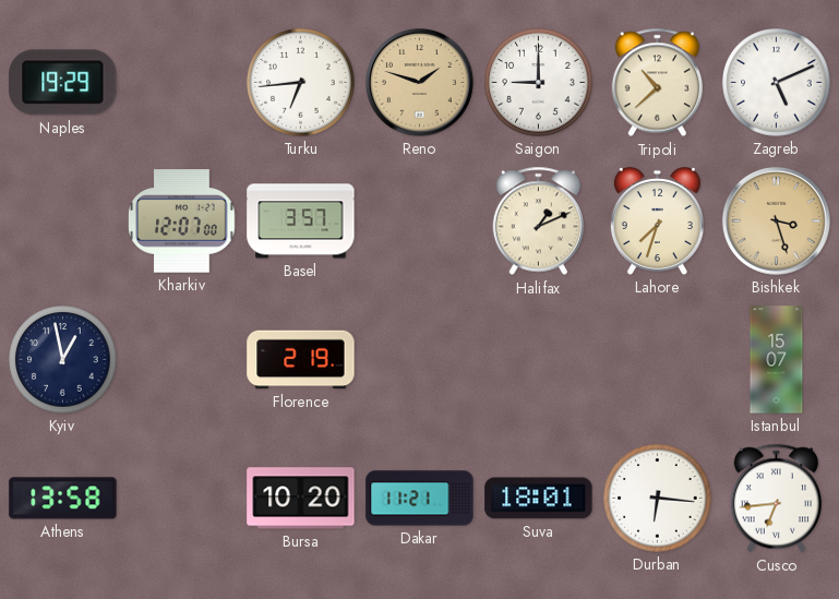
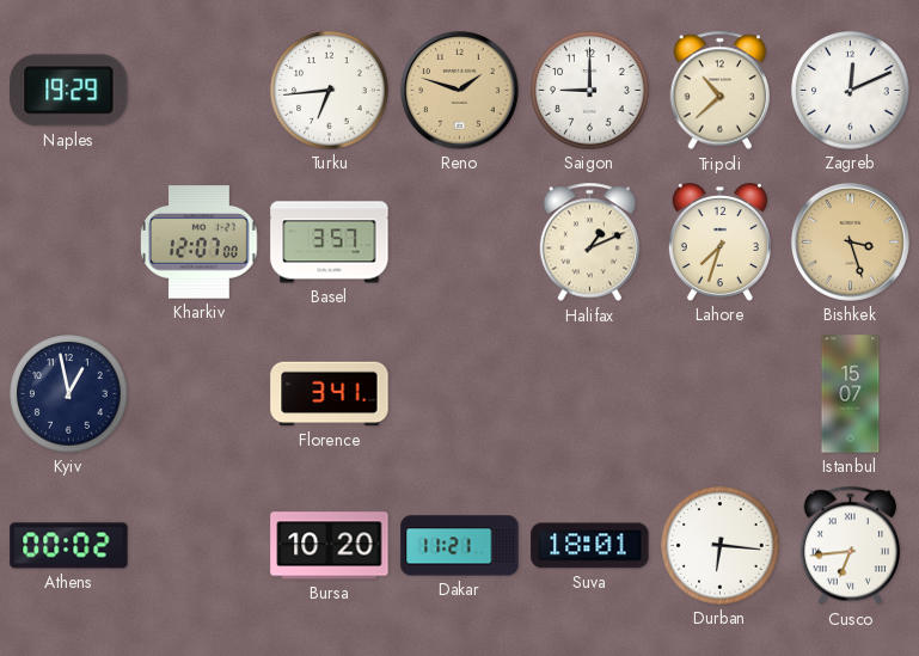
Zagreb: 5:11 -> 12:11 (851, 91)
Florence: 2:19 -> 3:41 (330, 394)
Athens: 13:58 -> 00:02 (69, 546)
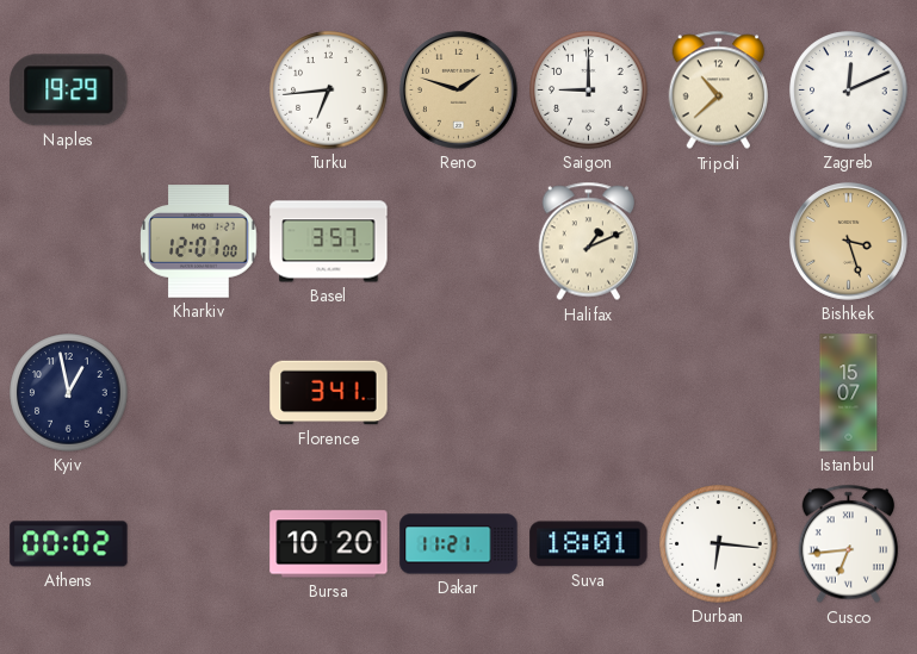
Lahore: 7:33 -> none (719, 243)
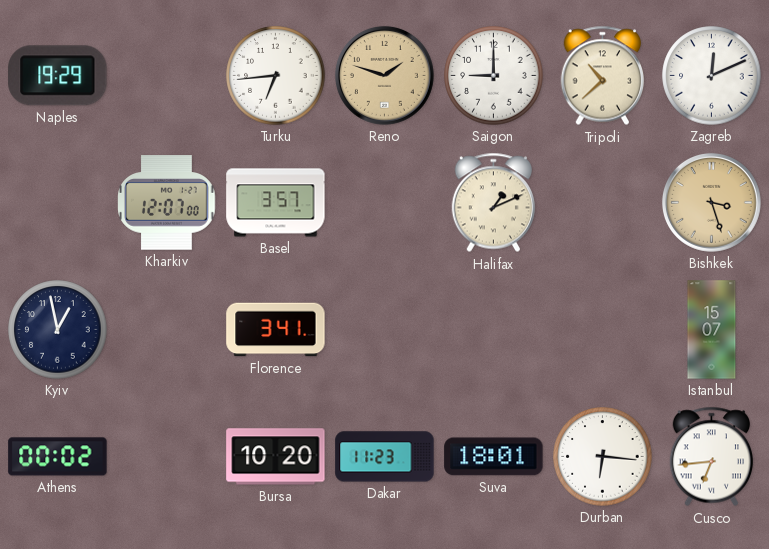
Dakar: 11:21 -> 11:23 (385, 457)
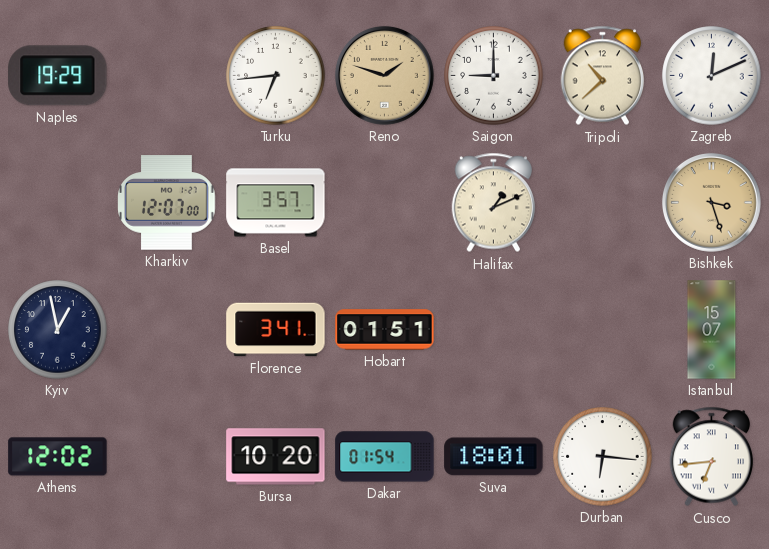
Hobart: none -> 01:51 (385, 330)
Athens: 00:02 -> 12:02 (58, 457)
Dakar: 11:23 -> 01:54 (385, 457)
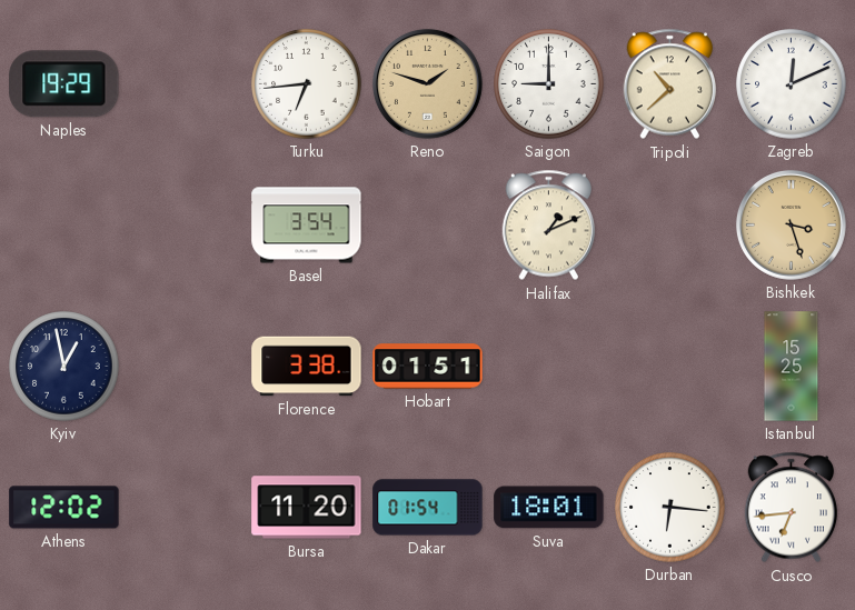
Kharkiv: 12:07 -> none (167, 203)
Basel: 3:57 -> 3:54 (307, 226)
Florence: 3:41 -> 3:38 (307, 367)
Istanbul: 15:07 -> 15:25 (792, 367)
Bursa: 10:20 -> 11:20 (307, 508)
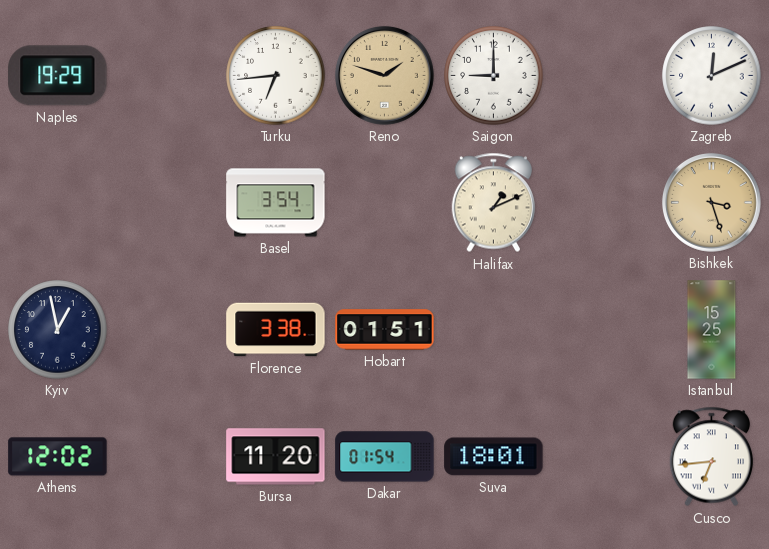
Tripoli: 10:38 -> none (670, 84)
Durban: 6:16 -> none (670, 508)
